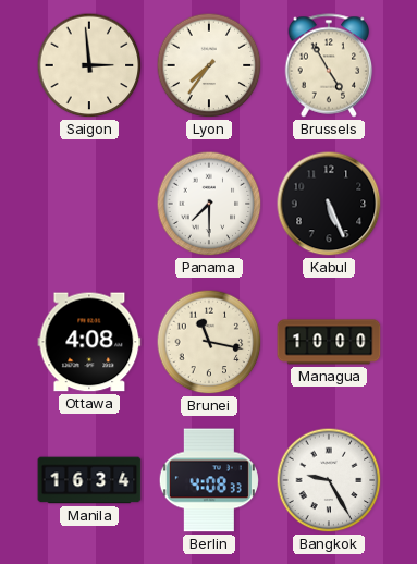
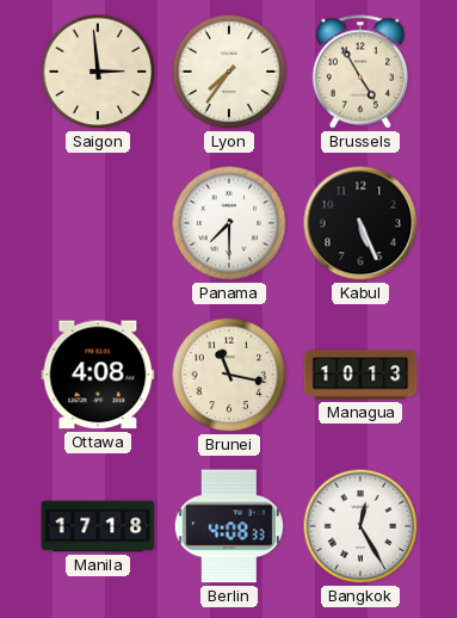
Managua: 10:00 -> 10:13 (360, 375)
Manila: 16:34 -> 17:18 (98, 526)
Bangkok: 9:25 -> 12:25 (360, 526)
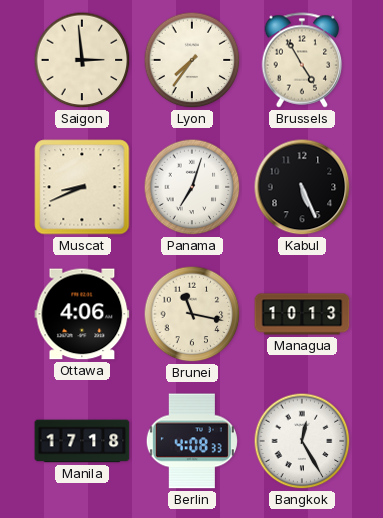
Muscat: none -> 8:41 (82, 187)
Panama: 7:30 -> 7:03 (192, 187)
Ottawa: 4:08 -> 4:06 (82, 314)
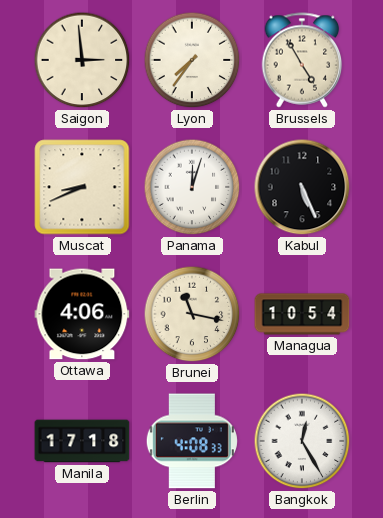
Panama: 7:03 -> 12:03 (192, 187)
Managua: 10:13 -> 10:54 (302, 314)
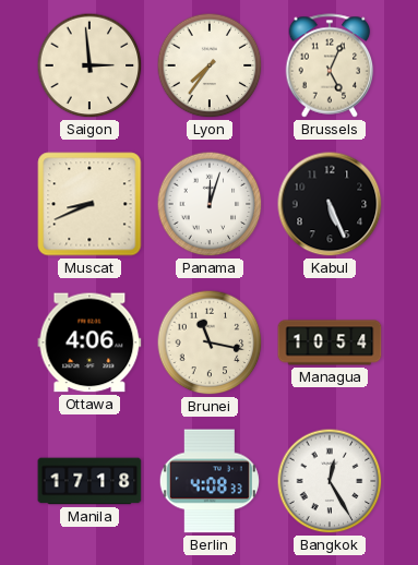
Brussels: 4:55 -> 5:04 (330, 65)
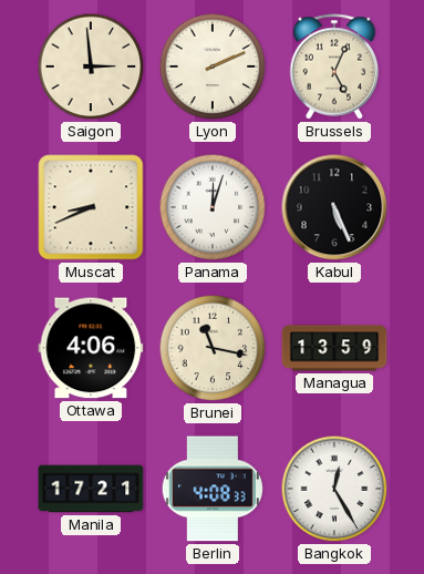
Lyon: 7:36 -> 2:11 (213, 66)
Managua: 10:54 -> 13:59 (334, 348)
Manila: 17:18 -> 17:21 (91, 489)
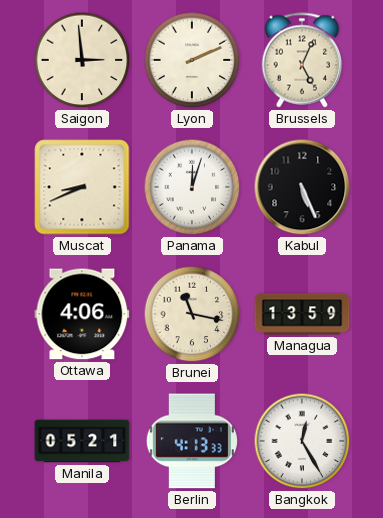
Manila: 17:21 -> 05:21 (82, 441)
Berlin: 4:08 -> 4:13 (192, 441)
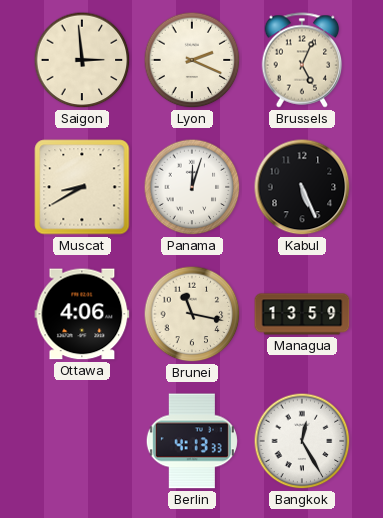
Lyon: 2:11 -> 2:19 (192, 60)
Muscat: 8:41 -> 8:40 (82, 187)
Manila: 05:21 -> none (82, 441)
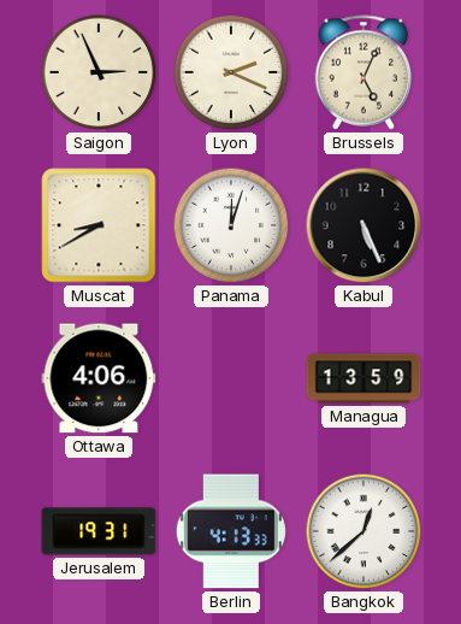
Saigon: 2:59 -> 2:56 (99, 72)
Brunei: 11:17 -> none (192, 314)
Jerusalem: none -> 19:31 (99, 531)
Bangkok: 12:25 -> 12:38 (364, 531)
